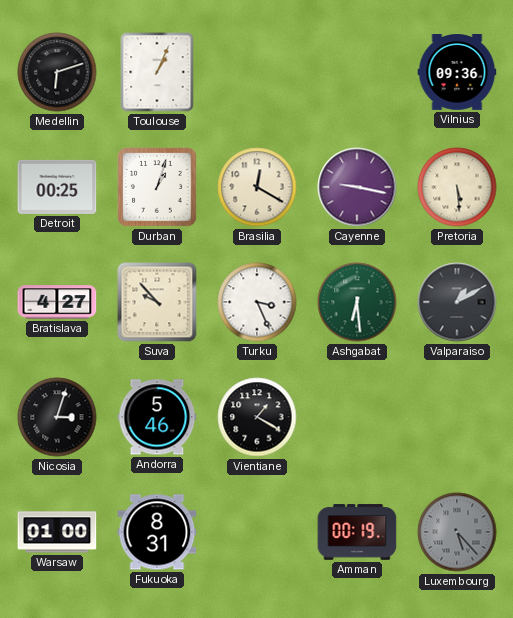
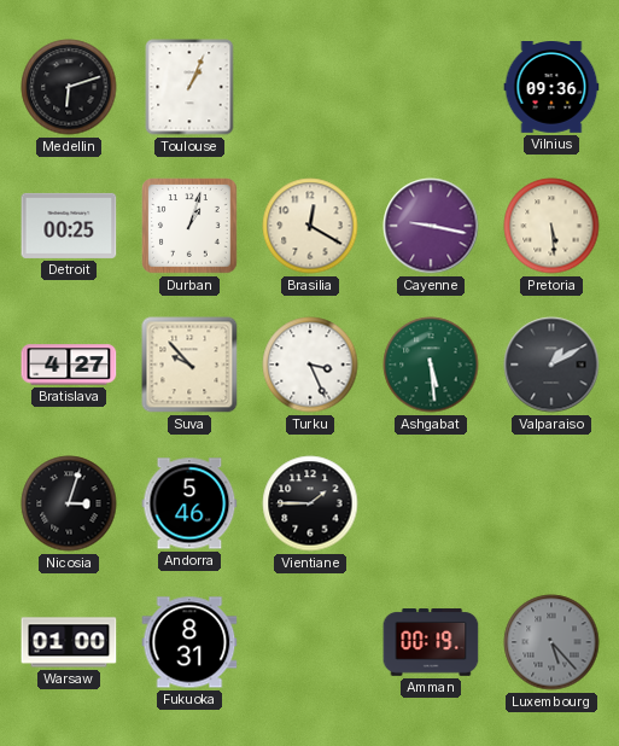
Ashgabat: 6:29 -> 5:29 (431, 365)
Vientiane: 1:20 -> 1:45 (310, 503)
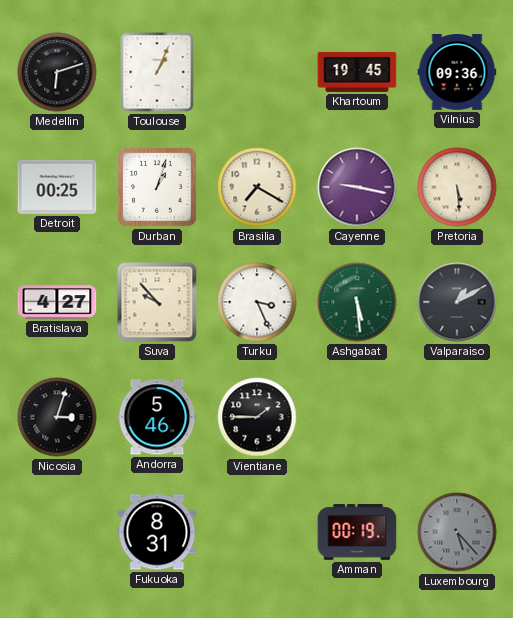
Khartoum: none -> 19:45 (357, 72)
Brasilia: 12:20 -> 7:20 (257, 187)
Warsaw: 01:00 -> none (69, 642)
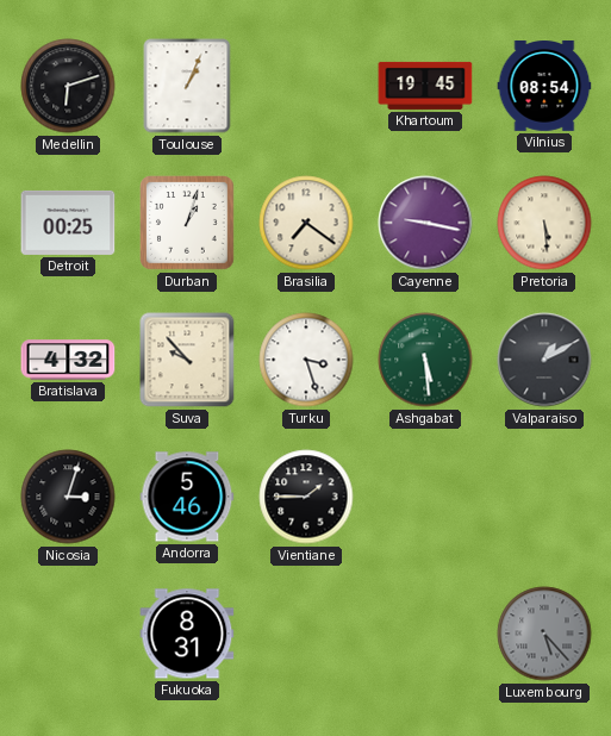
Vilnius: 09:36 -> 08:54 (544, 87)
Brasilia: 7:20 -> 7:21 (306, 223)
Bratislava: 4:27 -> 4:32 (68, 360)
Turku: 3:26 -> 3:27 (306, 360)
Amman: 00:19 -> none (357, 532)
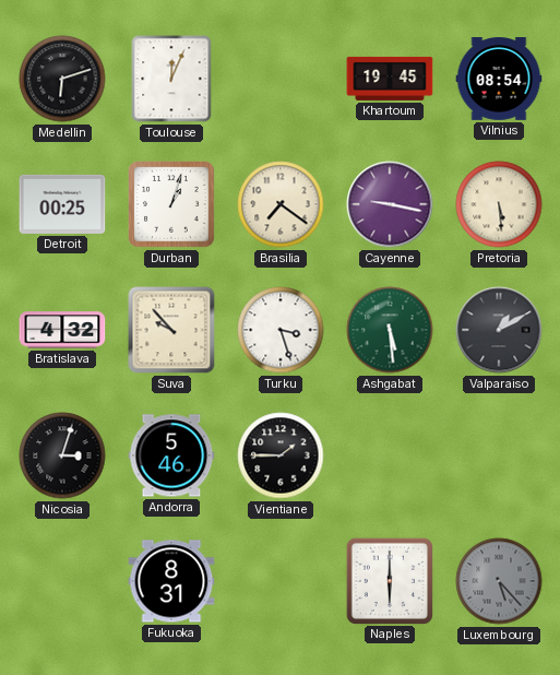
Toulouse: 1:04 -> 12:04 (171, 79)
Naples: none -> 6:00 (389, 580)
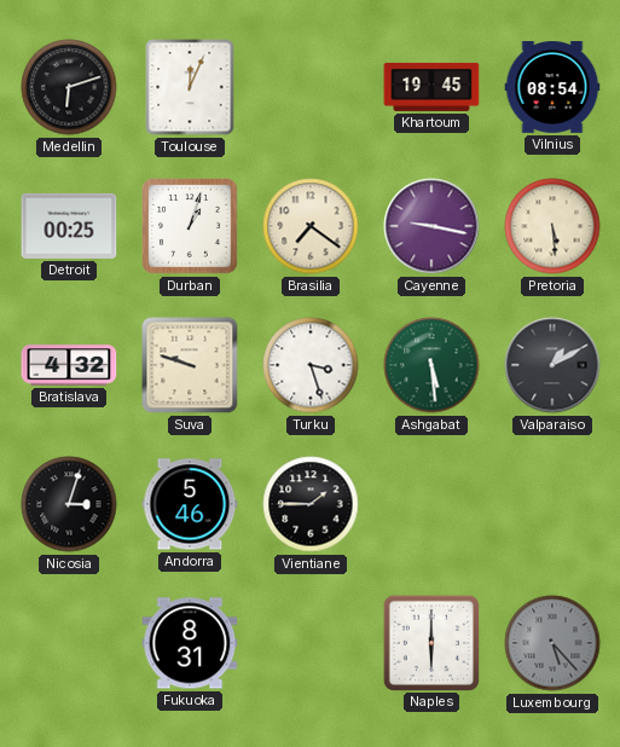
Suva: 9:53 -> 9:48 (190, 365)
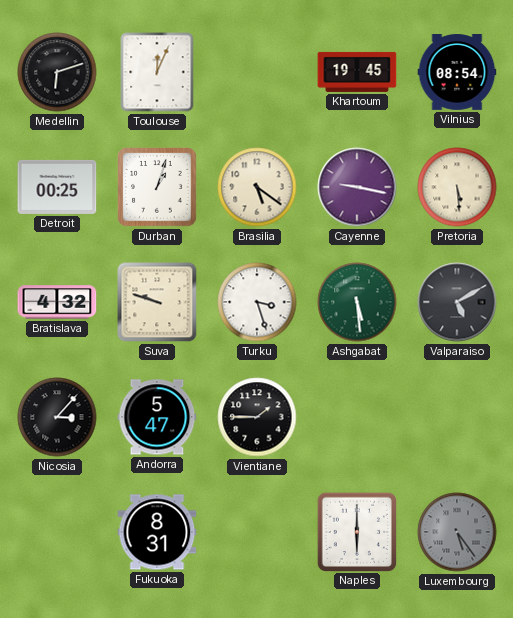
Brasilia: 7:21 -> 5:21 (257, 187)
Valparaiso: 1:10 -> 5:10 (457, 302)
Nicosia: 3:03 -> 3:07 (57, 417)
Andorra: 5:46 -> 5:47 (157, 417)
Luxembourg: 5:23 -> 5:24 (457, 532)
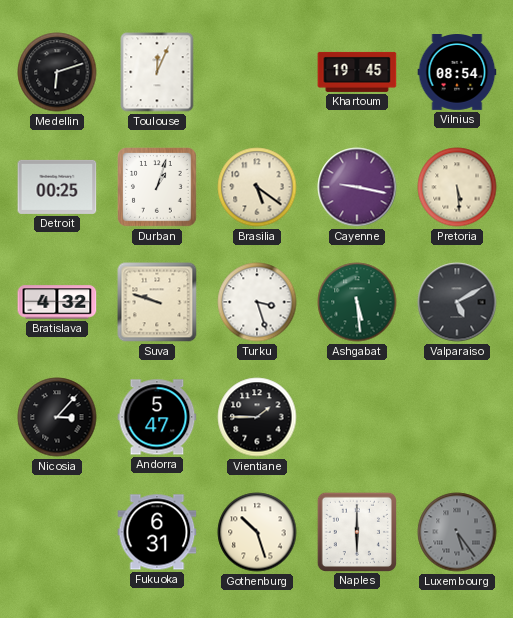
Fukuoka: 8:31 -> 6:31 (157, 532)
Gothenburg: none -> 10:27 (257, 532)
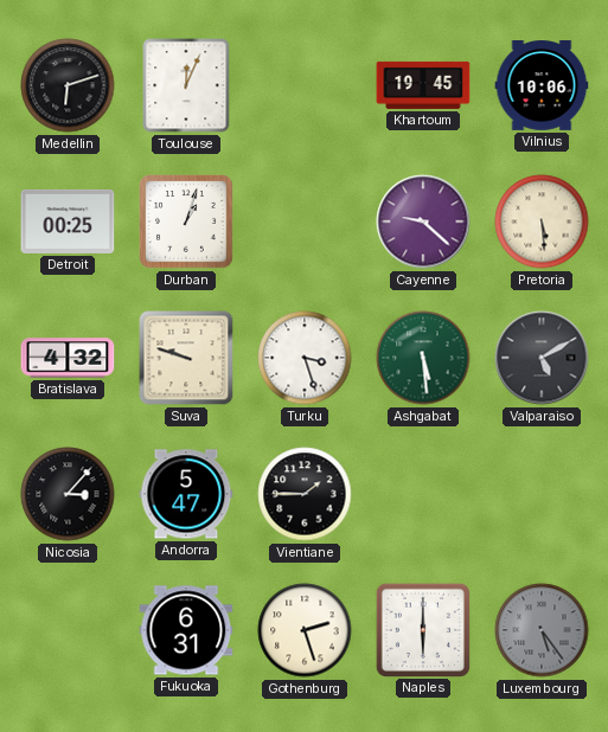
Vilnius: 08:54 -> 10:06 (542, 86)
Brasilia: 5:21 -> none (257, 187)
Cayenne: 9:17 -> 9:22 (423, 221)
Gothenburg: 10:27 -> 2:27 (305, 630)
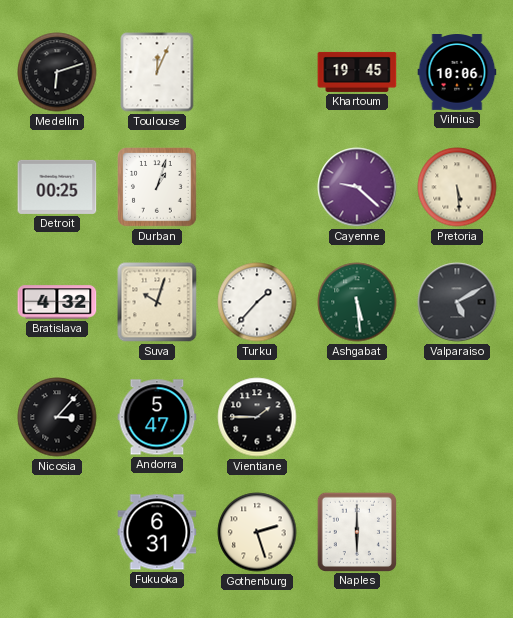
Suva: 9:48 -> 10:03 (157, 302)
Turku: 3:27 -> 1:37 (257, 302)
Luxembourg: 5:24 -> none (542, 630)
